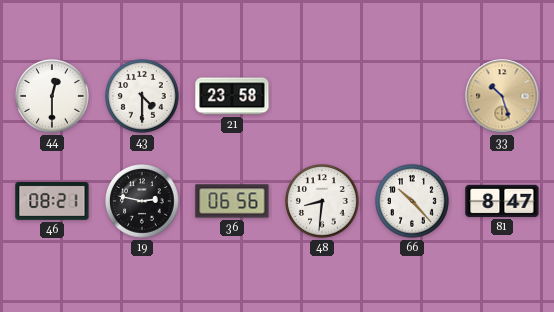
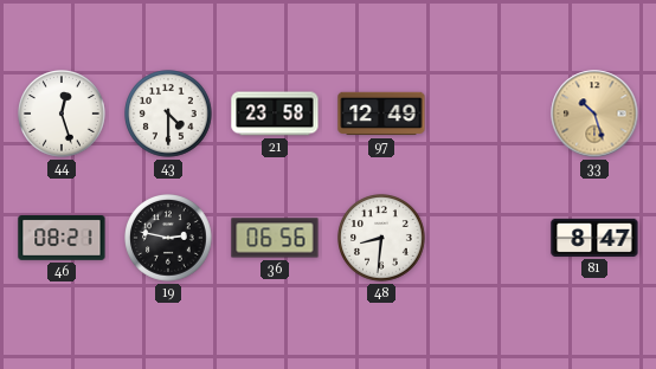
44: 12:30 -> 12:27 (63, 115)
97: none -> 12:49 (381, 114)
66: 10:23 -> none (413, 202)
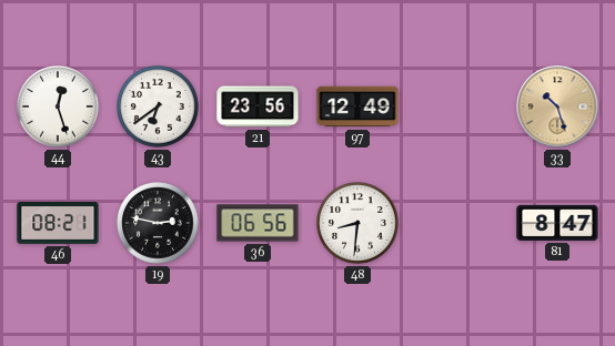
43: 4:30 -> 6:39 (159, 108)
21: 23:58 -> 23:56 (258, 106)
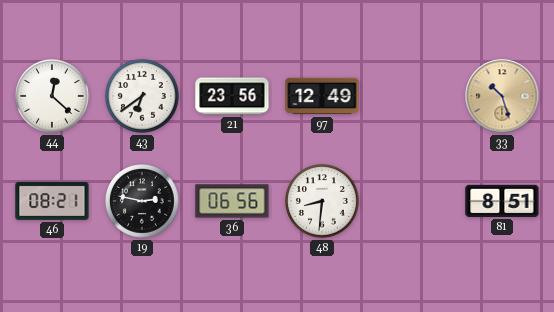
44: 12:27 -> 12:22 (53, 97)
81: 8:47 -> 8:51 (502, 201)
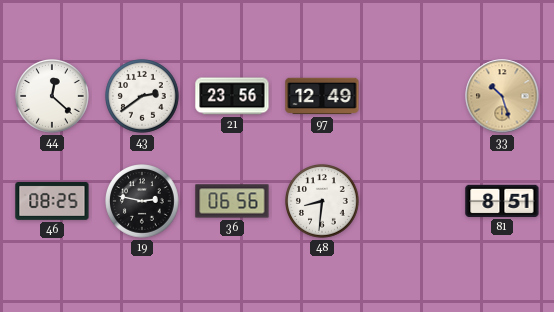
43: 6:39 -> 2:39 (143, 97)
46: 08:21 -> 08:25 (52, 202)
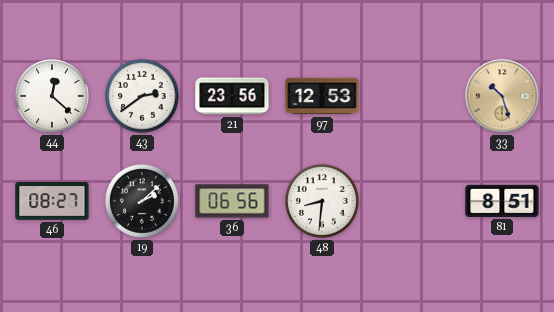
97: 12:49 -> 12:53 (322, 96)
46: 08:25 -> 08:27 (52, 202)
19: 2:47 -> 2:08 (143, 202)
